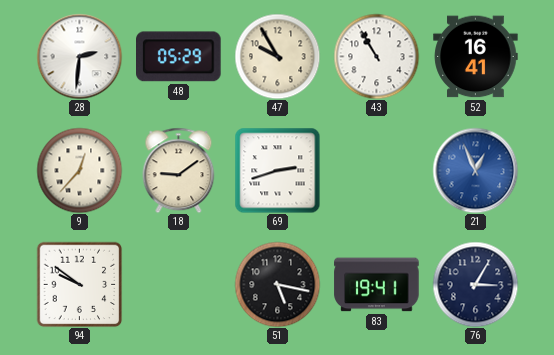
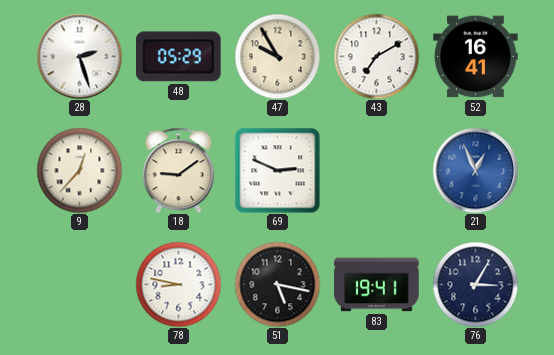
28: 2:31 -> 2:27 (79, 56)
43: 10:55 -> 7:10 (376, 56)
69: 2:42 -> 2:49 (277, 170)
94: 9:51 -> none (79, 284)
78: none -> 8:47 (178, 284)
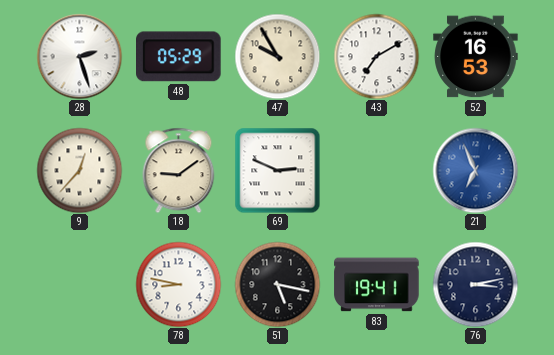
52: 16:41 -> 16:53 (476, 57)
21: 12:56 -> 6:56 (475, 170)
76: 3:05 -> 3:13 (475, 284)
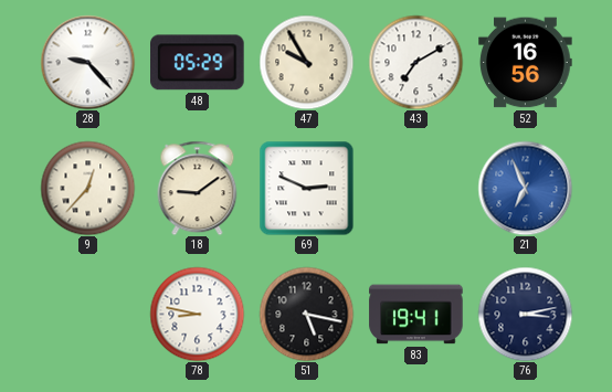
28: 2:27 -> 9:23 (87, 62)
52: 16:53 -> 16:56 (526, 63)
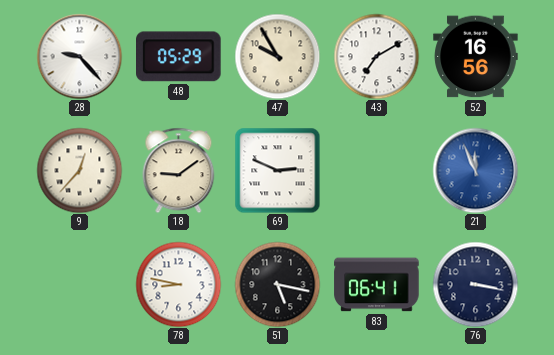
21: 6:56 -> 11:56 (475, 170)
83: 19:41 -> 06:41 (377, 285)
76: 3:13 -> 3:17 (475, 284)
